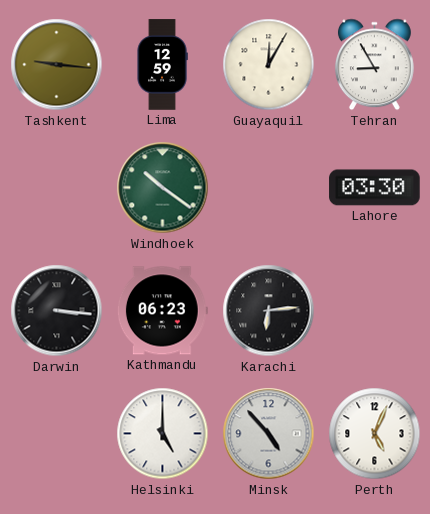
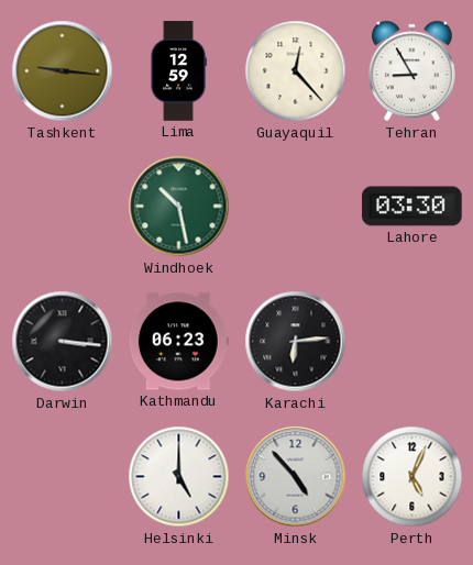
Guayaquil: 12:05 -> 12:23 (296, 71)
Windhoek: 10:21 -> 10:28 (179, 207)
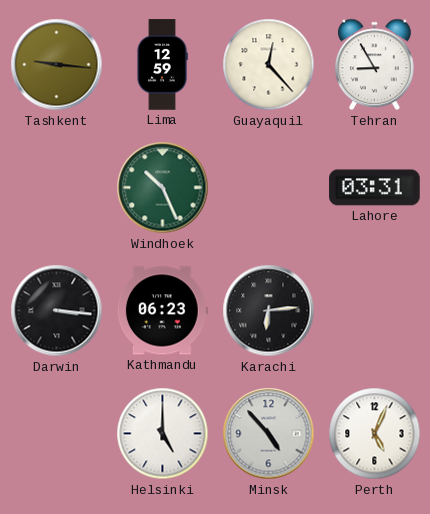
Windhoek: 10:28 -> 10:26 (163, 188)
Lahore: 03:30 -> 03:31 (375, 188)
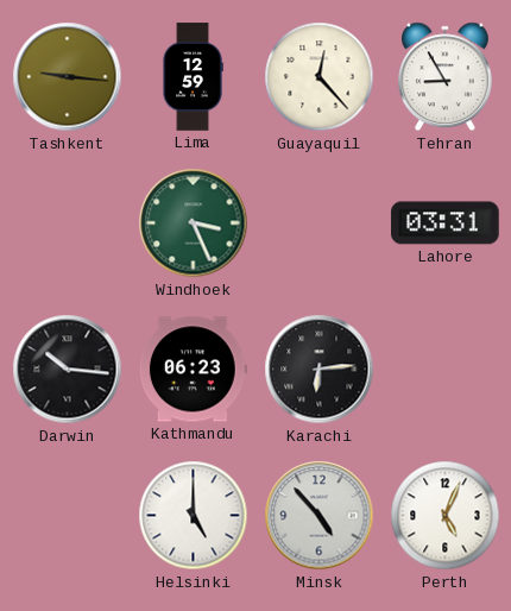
Windhoek: 10:26 -> 3:26 (194, 223)
Darwin: 3:16 -> 10:16 (68, 370)
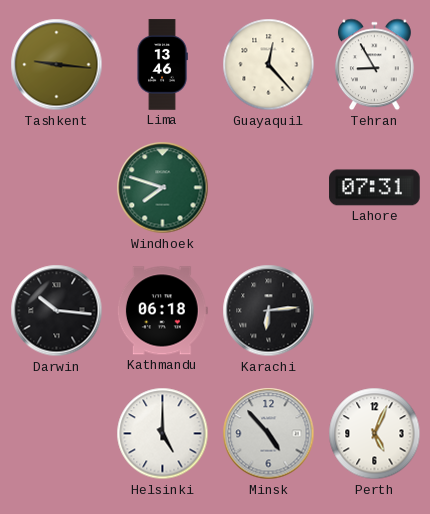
Lima: 12:59 -> 13:46 (162, 65)
Windhoek: 3:26 -> 7:48 (163, 188)
Lahore: 03:31 -> 07:31 (375, 188)
Kathmandu: 06:23 -> 06:18 (162, 311)
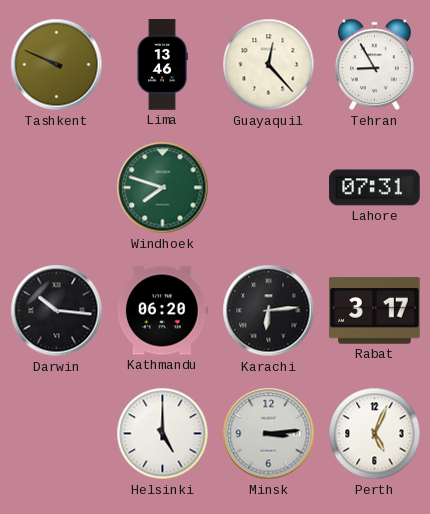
Tashkent: 9:16 -> 9:49 (57, 65)
Kathmandu: 06:18 -> 06:20 (162, 311)
Rabat: none -> 3:17 (375, 311)
Minsk: 4:53 -> 3:14 (269, 434)
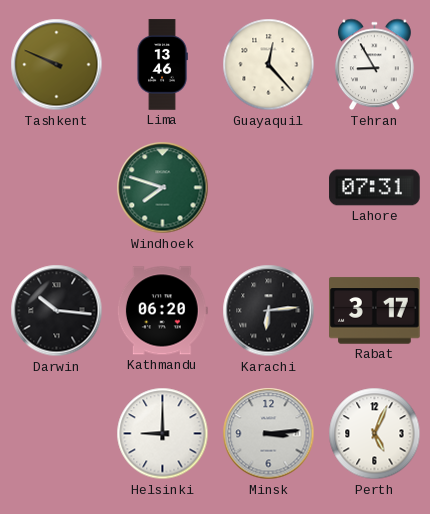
Helsinki: 5:00 -> 9:00 (163, 434)
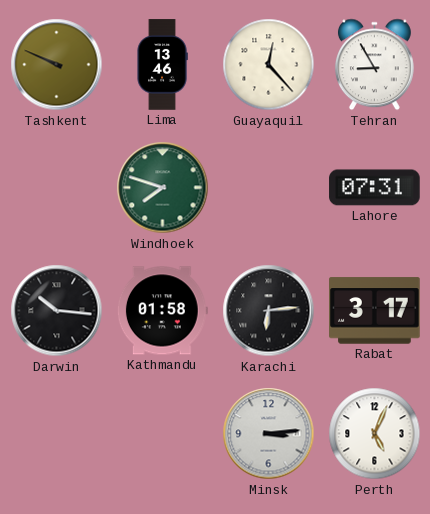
Kathmandu: 06:20 -> 01:58 (162, 311)
Helsinki: 9:00 -> none (163, 434)
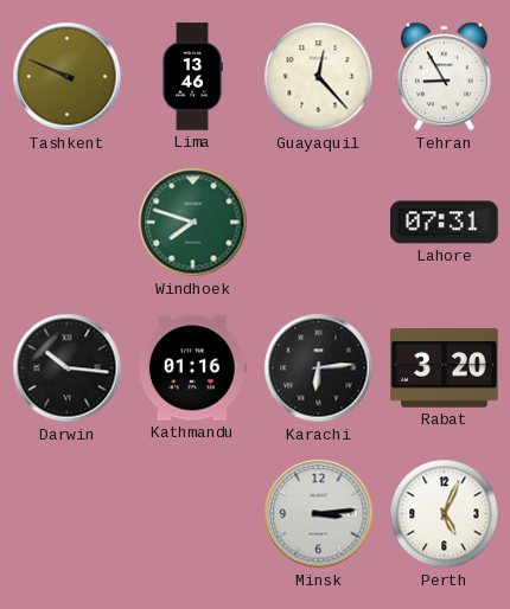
Kathmandu: 01:58 -> 01:16 (192, 368)
Rabat: 3:17 -> 3:20 (445, 368)
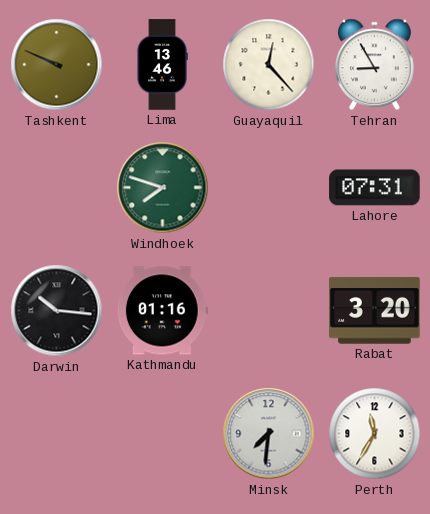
Karachi: 6:14 -> none (319, 368)
Minsk: 3:14 -> 7:31 (269, 434)
Perth: 5:04 -> 11:35 (375, 434)
